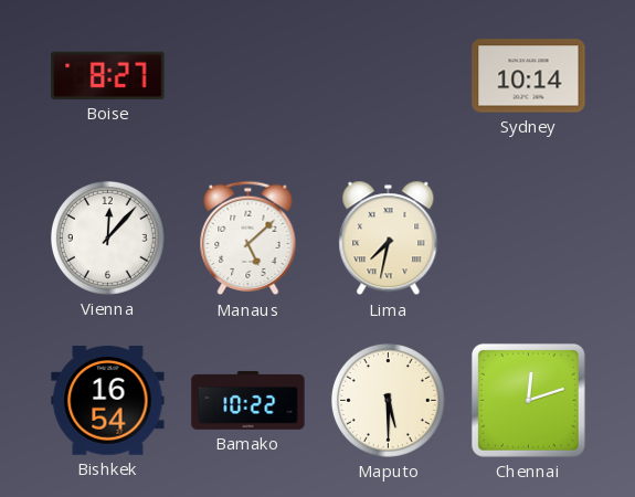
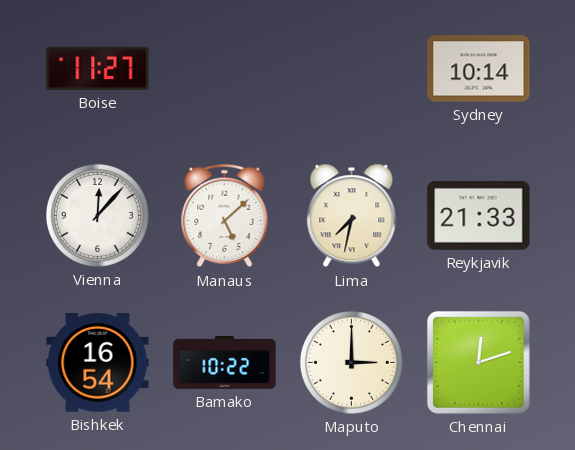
Boise: 8:27 -> 11:27 (98, 68)
Reykjavik: none -> 21:33 (479, 215)
Maputo: 5:30 -> 3:00 (351, 362)
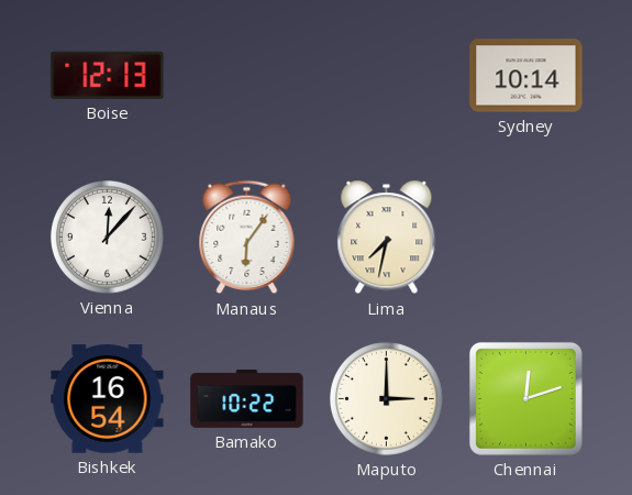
Boise: 11:27 -> 12:13 (108, 75)
Manaus: 5:08 -> 6:06 (247, 238)
Reykjavik: 21:33 -> none (479, 215)
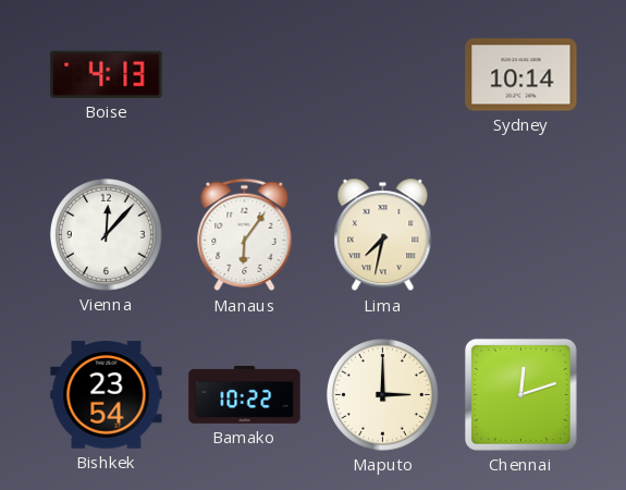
Boise: 12:13 -> 4:13 (107, 74)
Bishkek: 16:54 -> 23:54 (107, 395)
